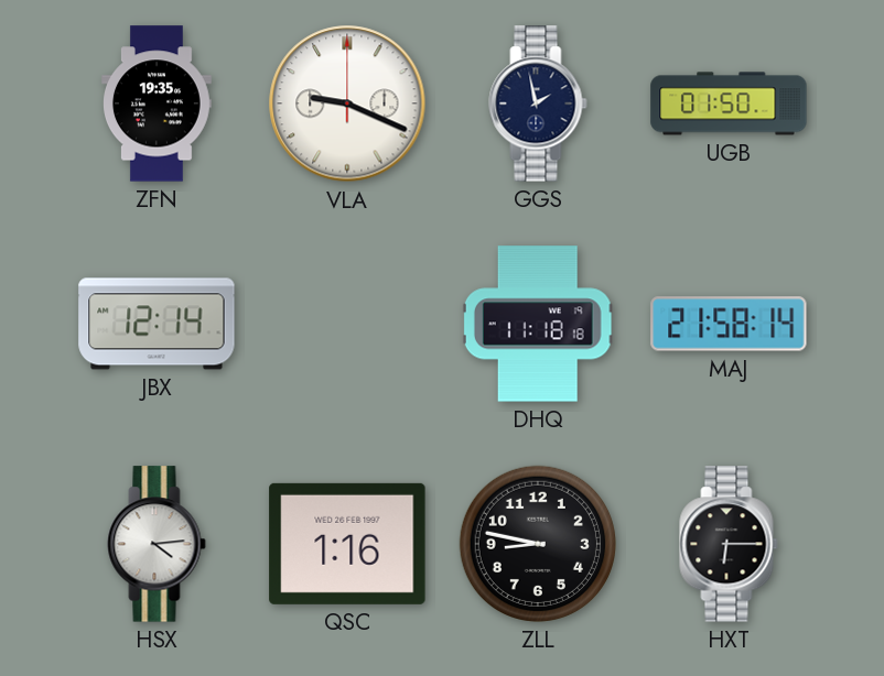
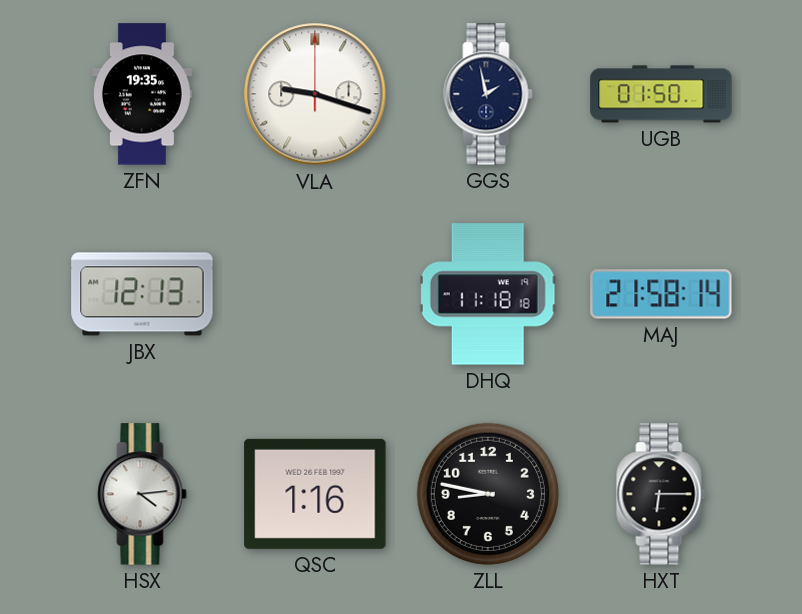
VLA: 9:19 -> 9:18 (315, 94)
JBX: 12:14 -> 12:13 (142, 294)
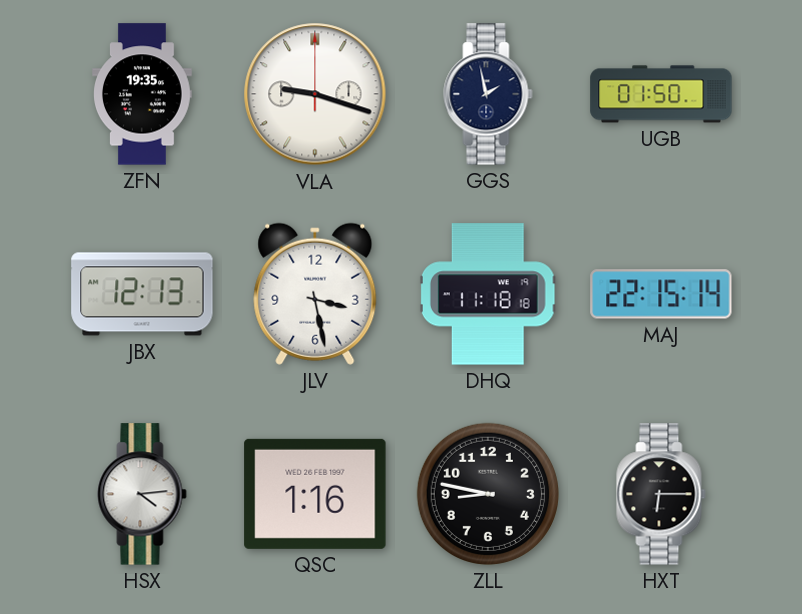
JLV: none -> 3:28 (315, 294)
MAJ: 21:58 -> 22:15 (661, 294)
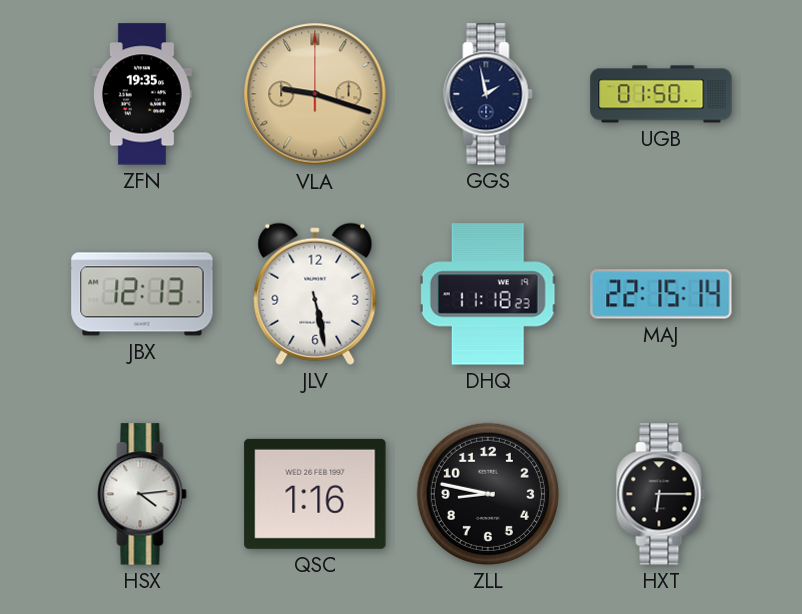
VLA dial: white -> champagne (315, 94)
JLV: 3:28 -> 5:28 (315, 294)
DHQ: 11:18:18 -> 11:18:23 (488, 294)
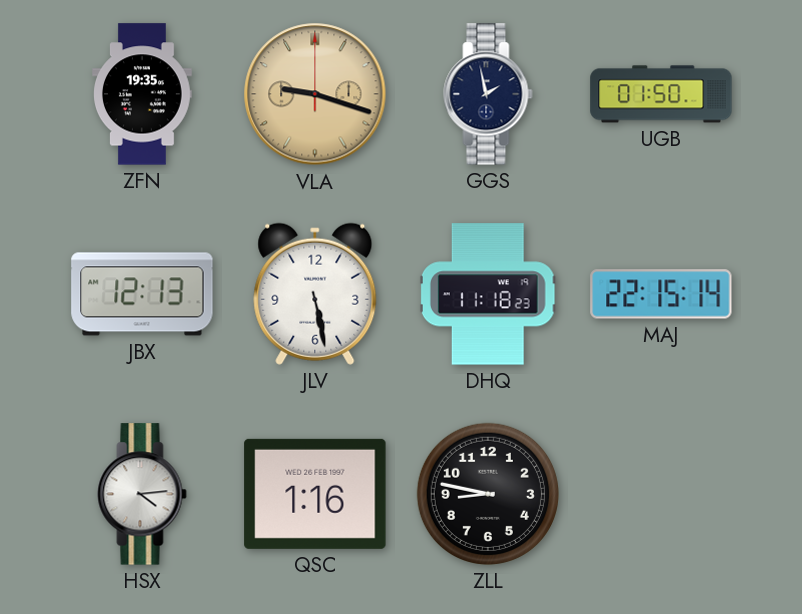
HXT: 6:15 -> none (661, 494)
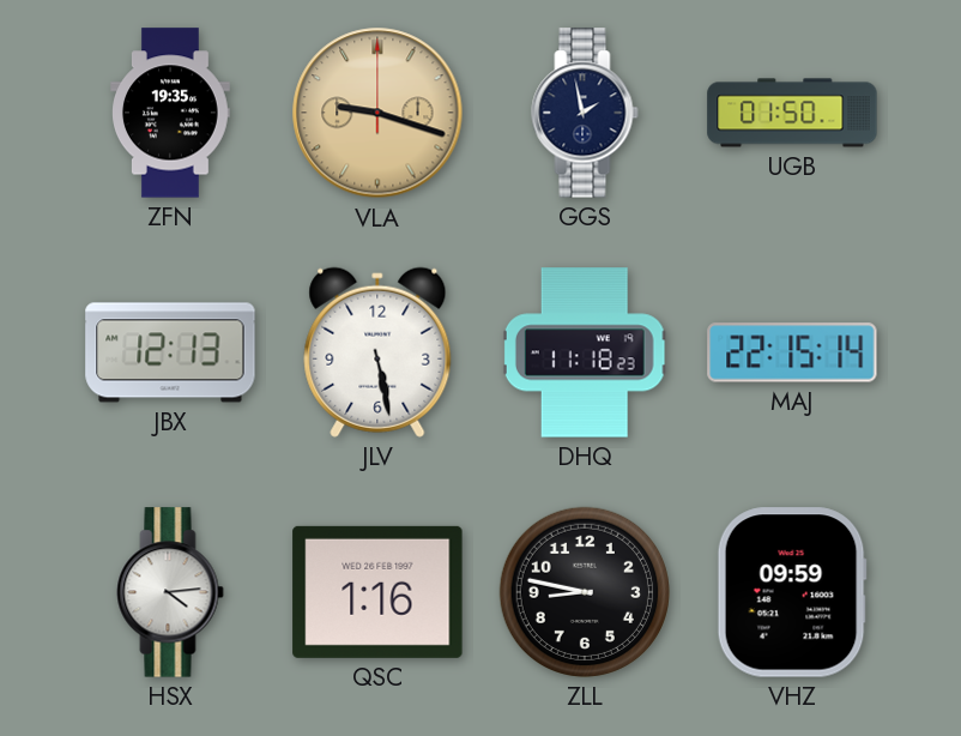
VHZ: none -> 09:59 (792, 592)
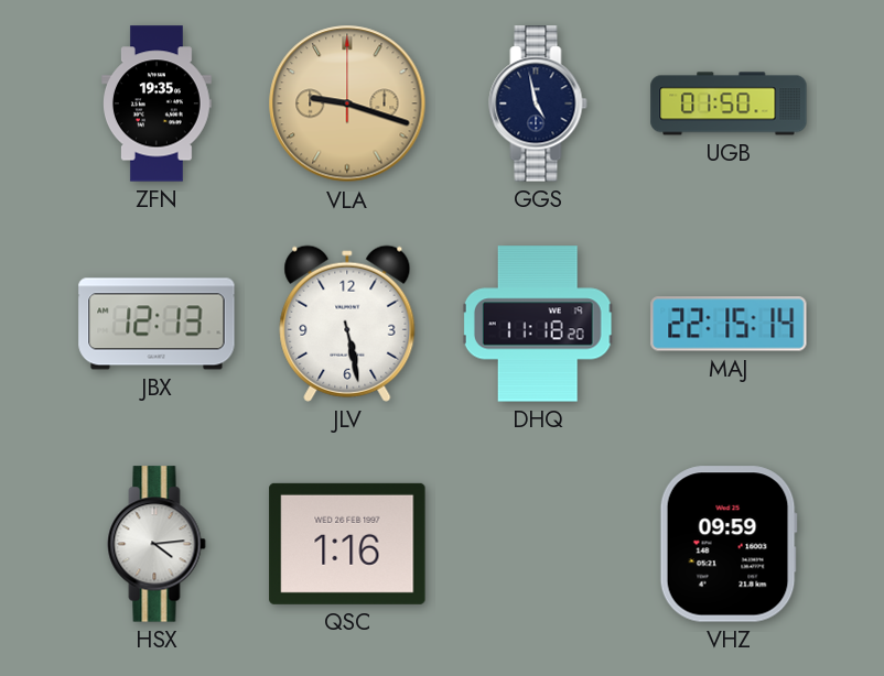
GGS: 1:58 -> 4:58 (538, 103)
DHQ: 11:18:23 -> 11:18:20 (538, 324)
ZLL: 8:47 -> none (585, 592)
